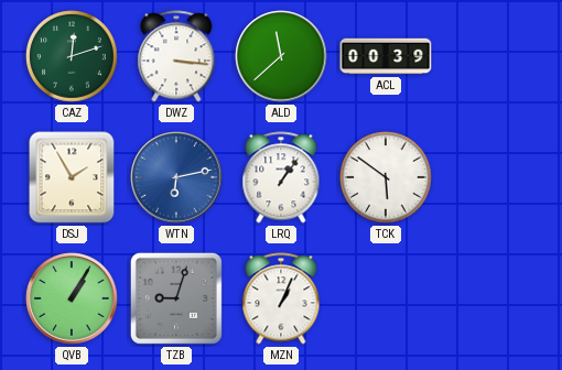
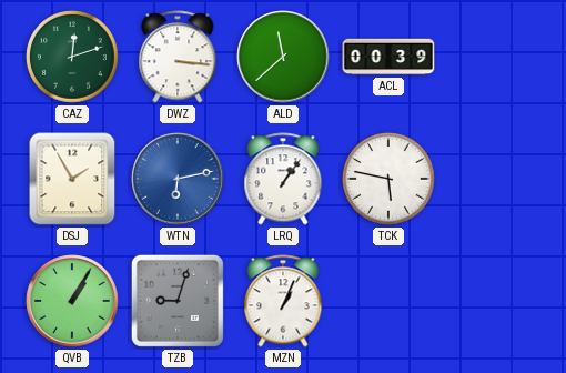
TCK: 5:51 -> 5:47 (388, 179)
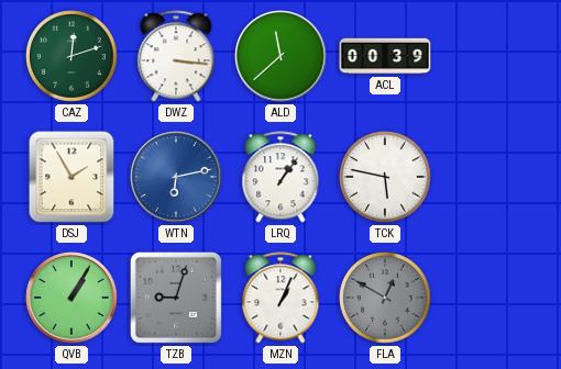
FLA: none -> 12:50 (385, 298)
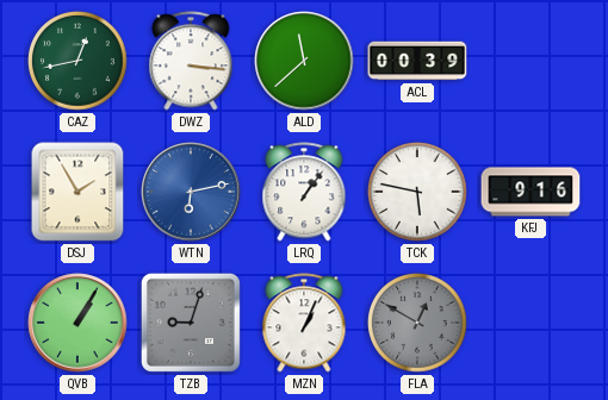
CAZ: 12:12 -> 12:43 (77, 61)
KFJ: none -> 9:16 (531, 192)
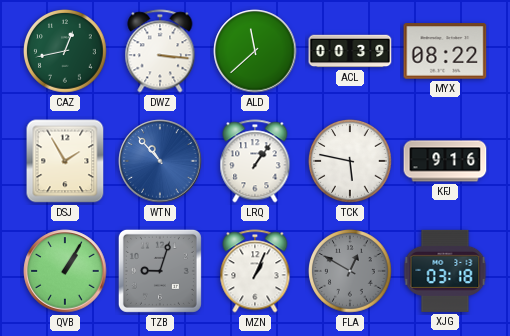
MYX: none -> 08:22 (445, 51)
WTN: 6:13 -> 10:53 (160, 161)
XJG: none -> 03:18 (445, 271)
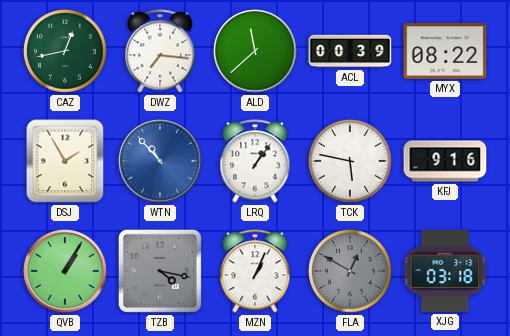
DWZ: 3:16 -> 7:16 (160, 51)
TZB: 9:03 -> 4:17 (160, 271)
